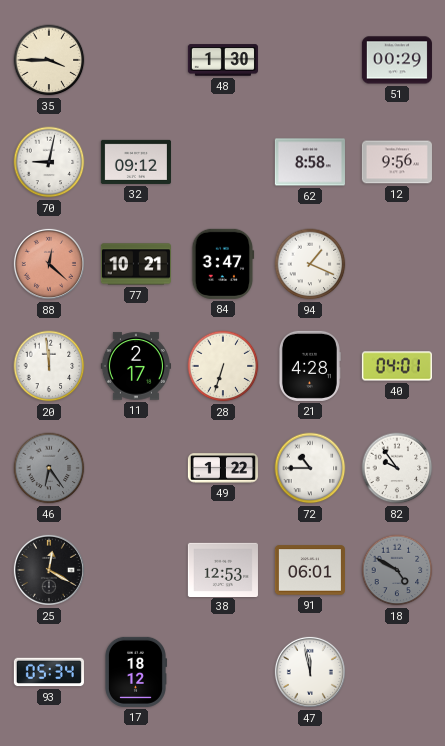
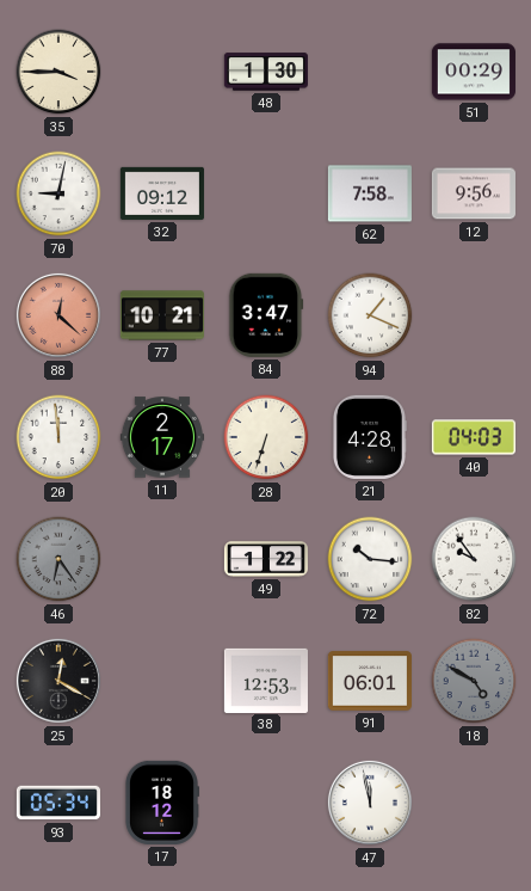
62: 8:58 -> 7:58 (370, 193)
40: 04:01 -> 04:03 (474, 437)
72: 10:45 -> 10:16 (370, 559)
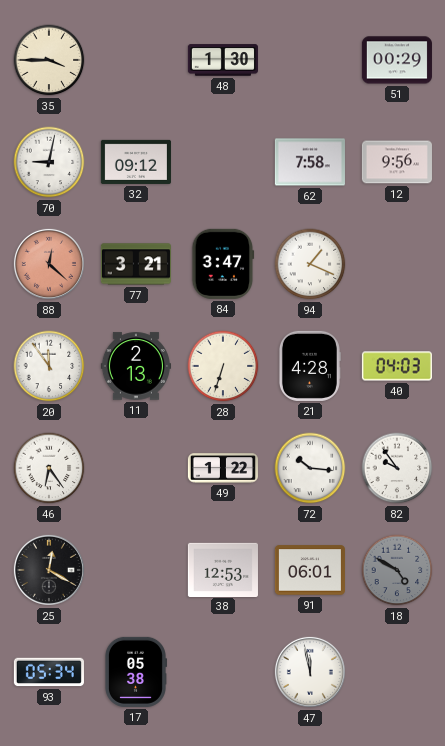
77: 10:21 -> 3:21 (136, 264)
20: 11:59 -> 11:54 (49, 366)
11: 2:17 -> 2:13 (136, 366)
46 dial: grey -> white (49, 468)
17: 18:12 -> 05:38 (135, 672)
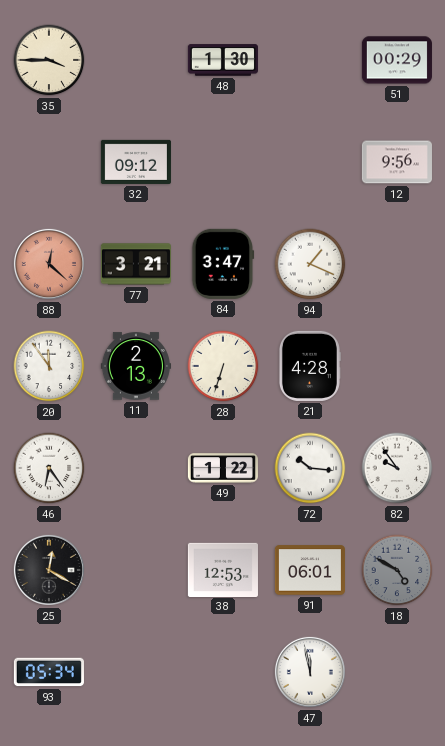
70: 9:02 -> none (49, 162)
62: 7:58 -> none (310, 162)
40: 04:03 -> none (397, 366)
17: 05:38 -> none (135, 672)
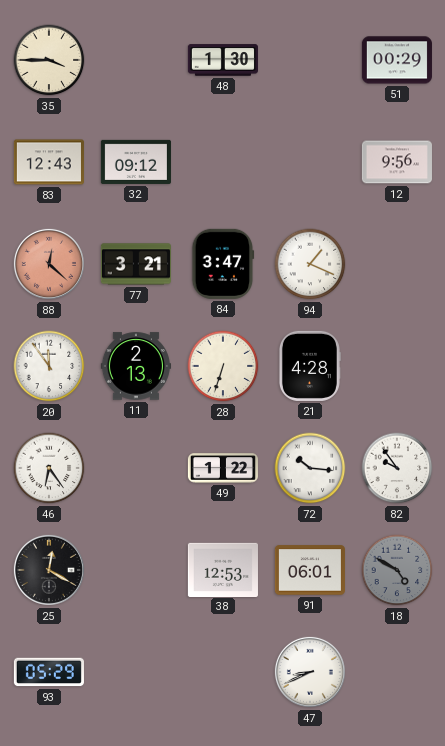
83: none -> 12:43 (49, 162)
93: 05:34 -> 05:29 (49, 672)
47: 11:58 -> 8:41 (310, 672)
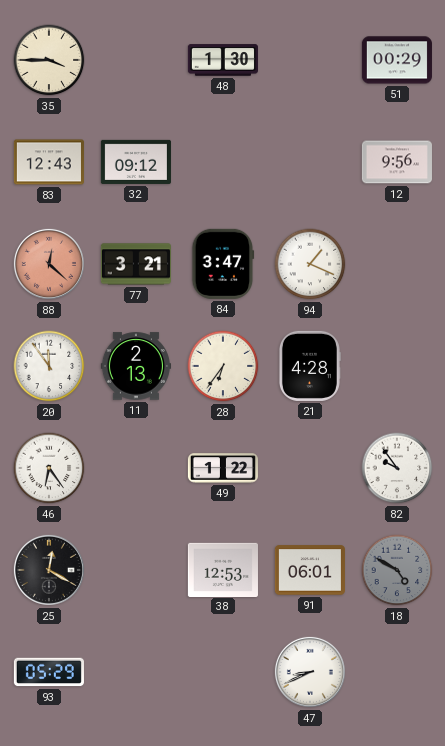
28: 6:33 -> 6:36 (223, 366)
72: 10:16 -> none (310, 468)
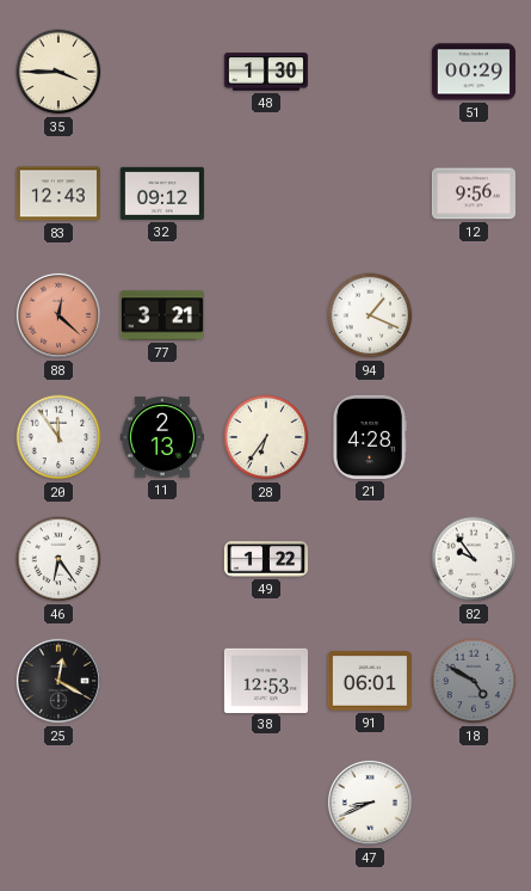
84: 3:47 -> none (223, 264)
93: 05:29 -> none (49, 672)
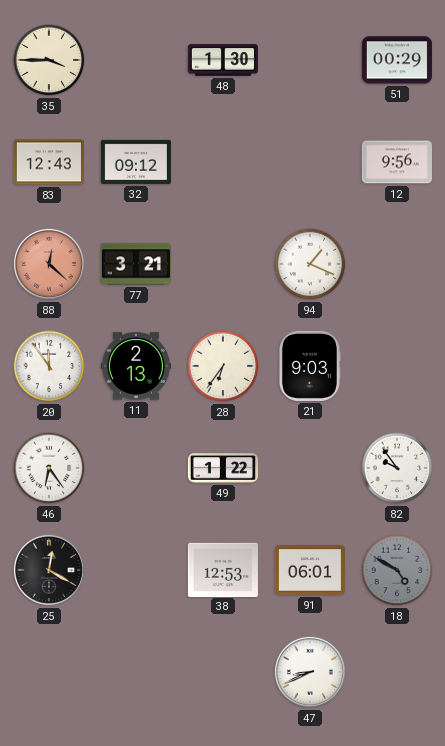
21: 4:28 -> 9:03 (309, 366)
